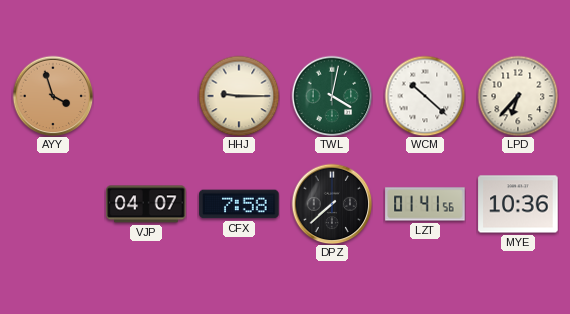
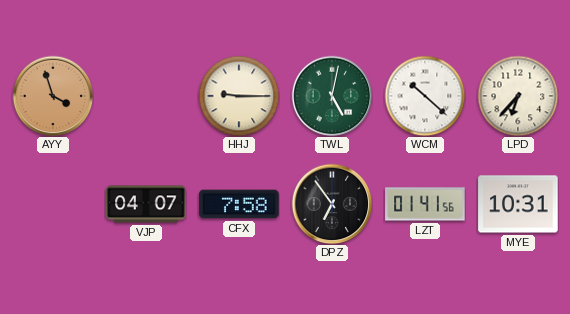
TWL: 4:02 -> 5:02 (332, 96)
DPZ: 7:38 -> 6:54 (332, 204)
MYE: 10:36 -> 10:31 (518, 204)
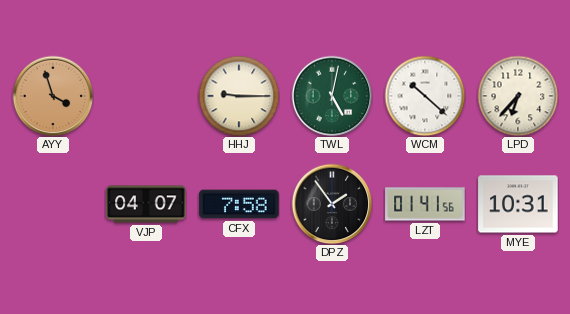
DPZ: 6:54 -> 1:54 (332, 204)
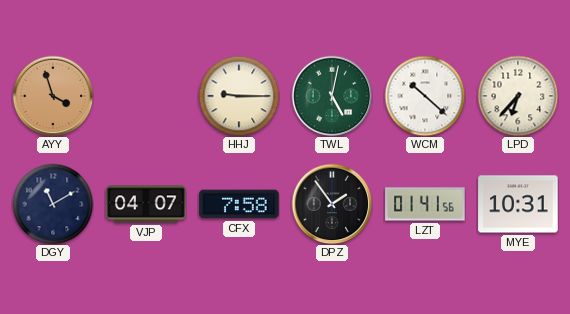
DGY: none -> 11:10 (53, 204)
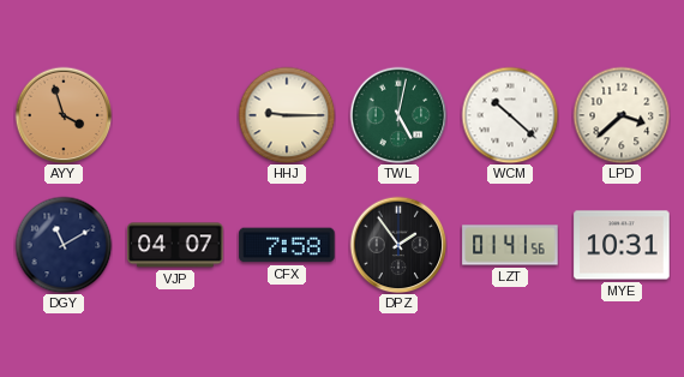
LPD: 6:37 -> 3:38 (622, 115)
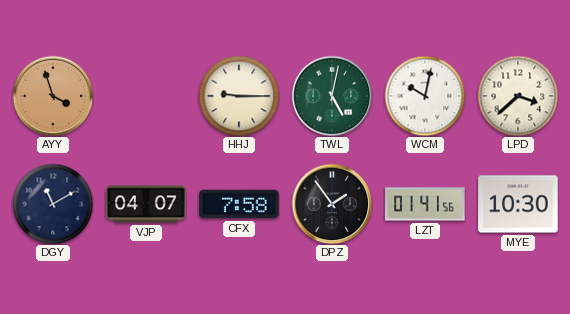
WCM: 10:22 -> 10:02 (425, 96)
MYE: 10:31 -> 10:30 (518, 204)
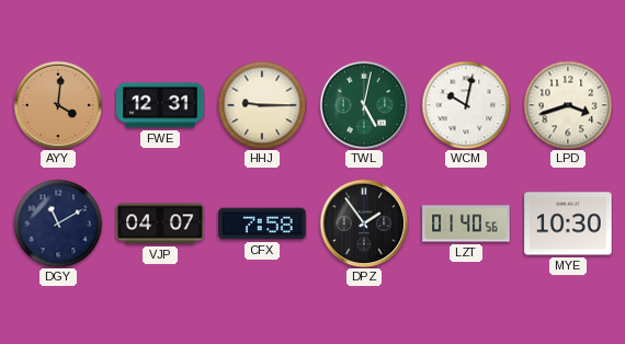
AYY: 3:57 -> 4:01 (58, 105)
FWE: none -> 12:31 (160, 105)
LPD: 3:38 -> 3:42 (568, 105)
LZT: 01:41 -> 01:40 (466, 223)
